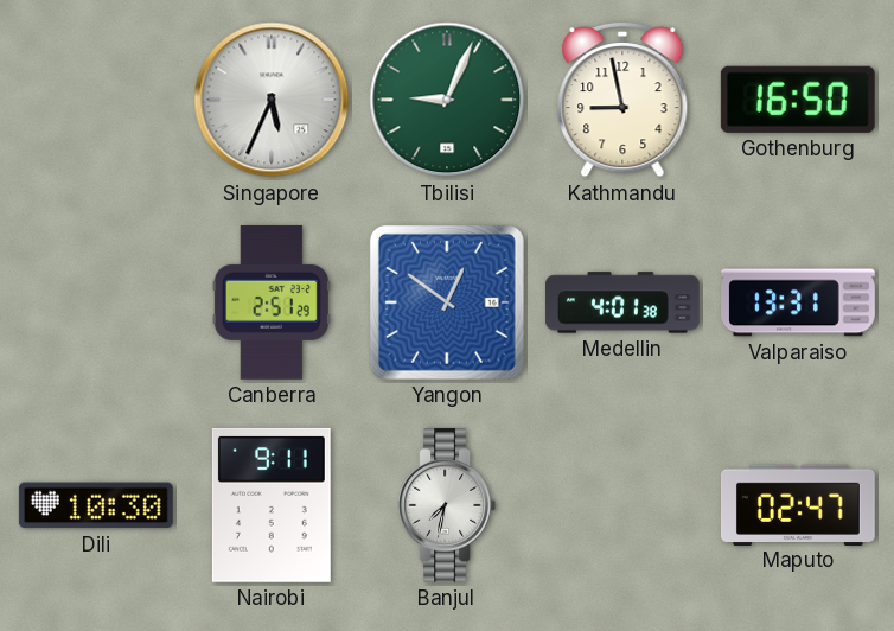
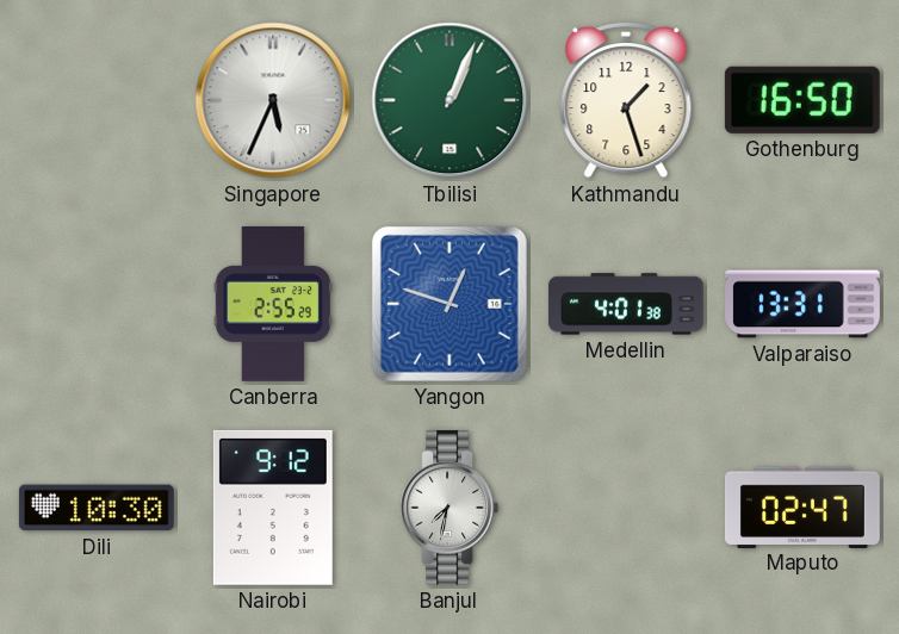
Tbilisi: 9:04 -> 1:04 (449, 100)
Kathmandu: 8:58 -> 1:27 (626, 100)
Canberra: 2:51 -> 2:55 (273, 304)
Yangon: 12:51 -> 12:48 (449, 304)
Nairobi: 9:11 -> 9:12 (273, 508)
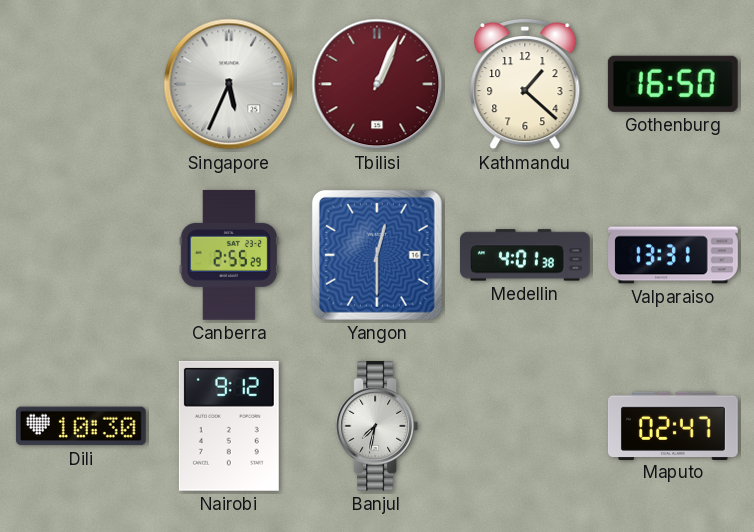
Tbilisi dial: green -> burgundy (377, 84)
Kathmandu: 1:27 -> 1:22 (525, 84)
Yangon: 12:48 -> 12:30 (377, 255)
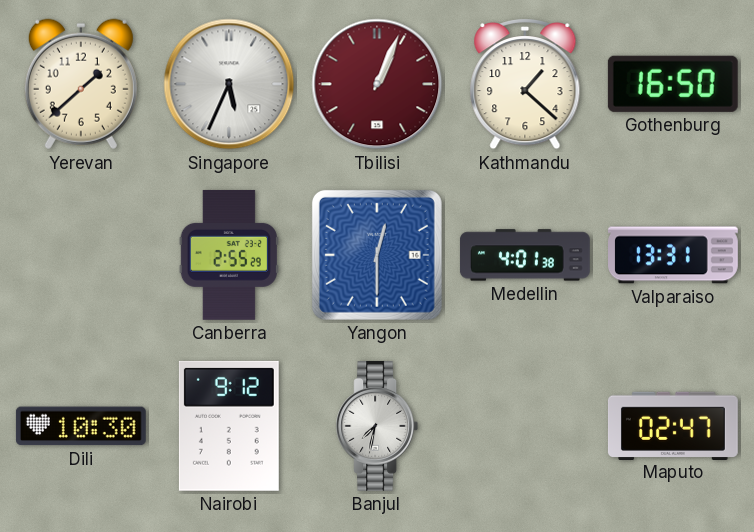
Yerevan: none -> 1:38 (81, 84)
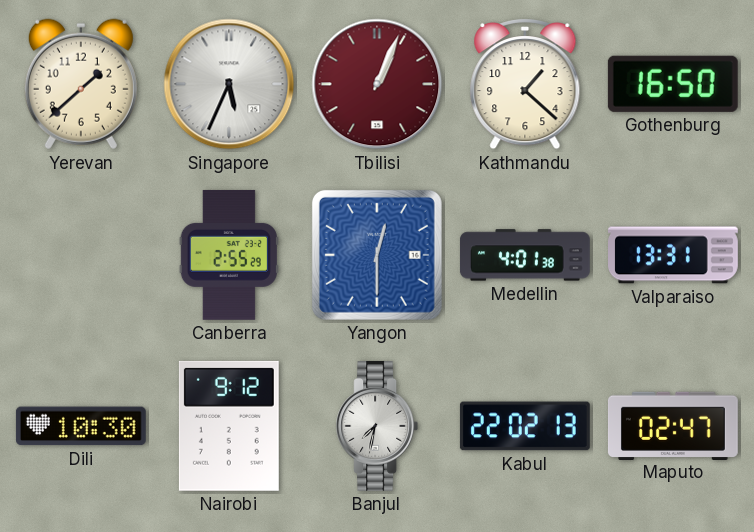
Kabul: none -> 22:02 (525, 426)
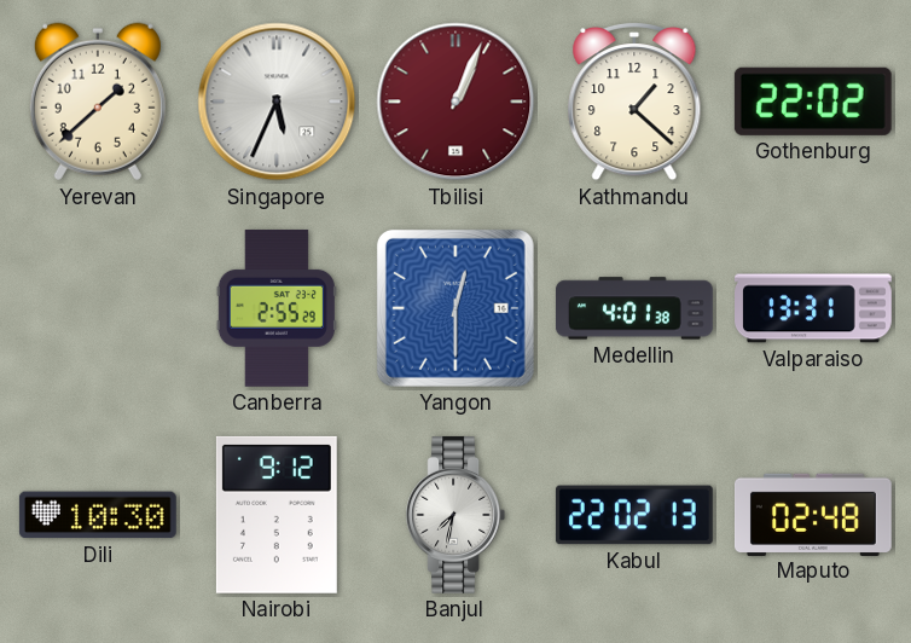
Gothenburg: 16:50 -> 22:02 (813, 102)
Maputo: 02:47 -> 02:48 (813, 514)
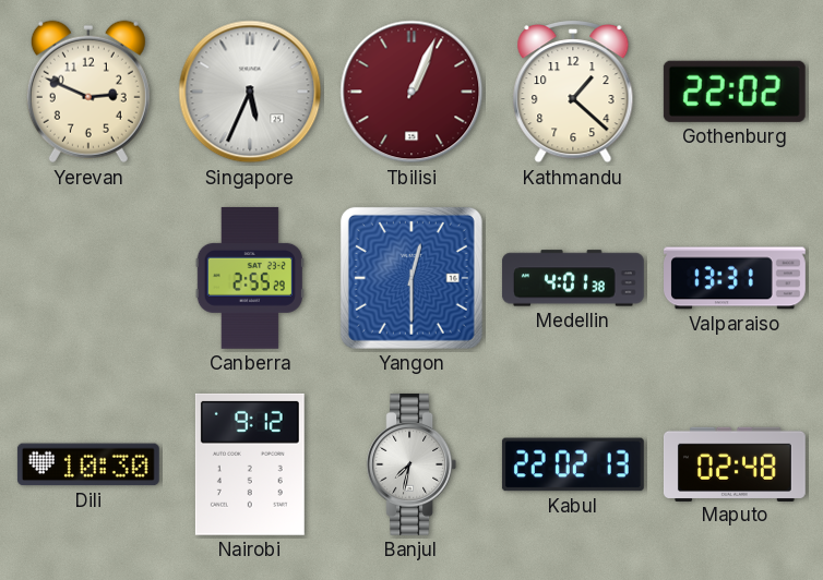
Yerevan: 1:38 -> 2:49 (88, 92)
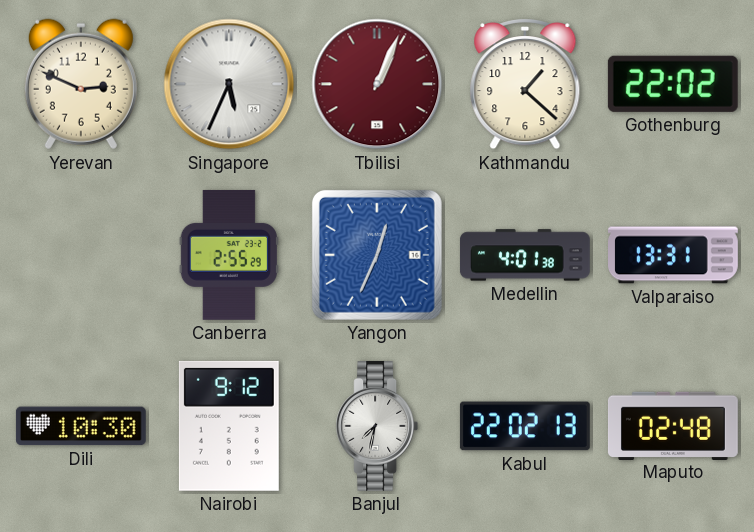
Yangon: 12:30 -> 12:34 (377, 255)
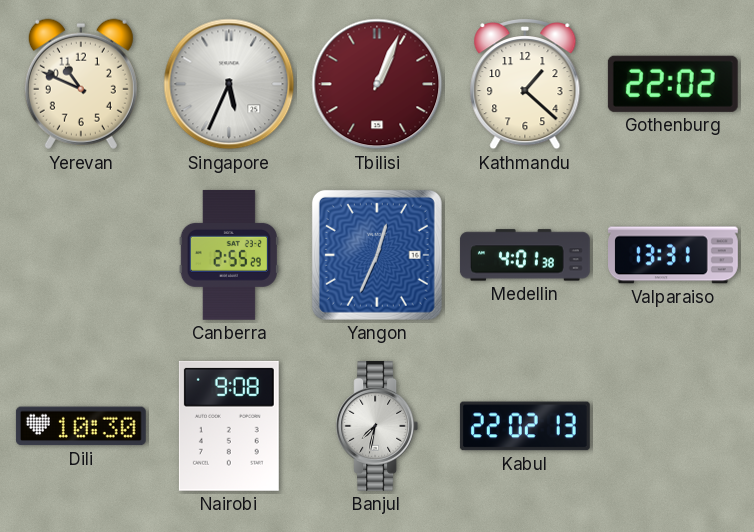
Yerevan: 2:49 -> 10:49 (81, 84)
Nairobi: 9:12 -> 9:08 (229, 426)
Maputo: 02:48 -> none (673, 425)
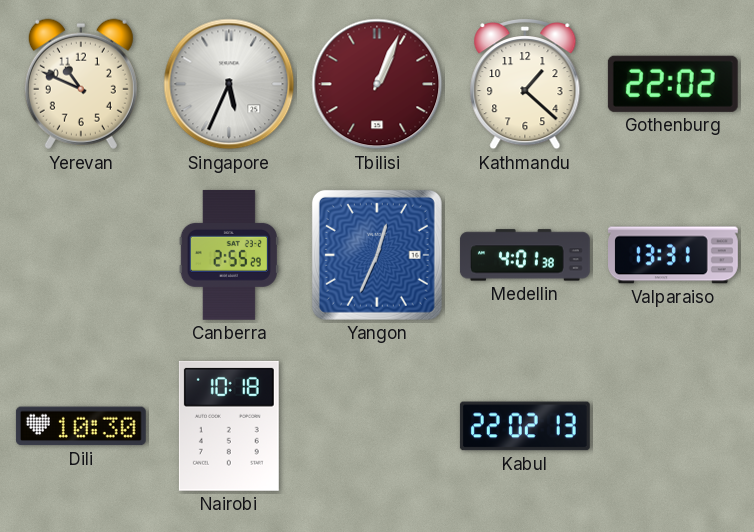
Nairobi: 9:08 -> 10:18 (229, 426)
Banjul: 7:32 -> none (377, 426)
